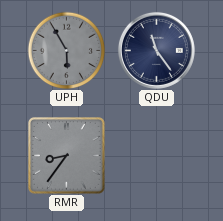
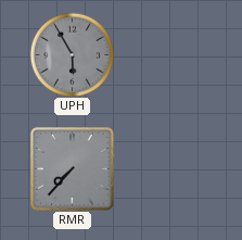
QDU: 11:24 -> none (156, 50)
RMR: 8:36 -> 7:37 (73, 169)
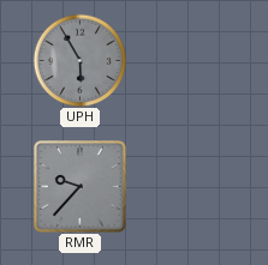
RMR: 7:37 -> 9:37 (81, 187)
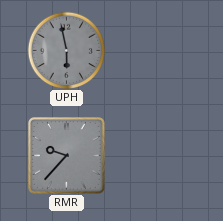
UPH: 5:55 -> 5:58 (66, 50)
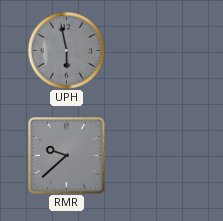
RMR: 9:37 -> 9:38 (67, 156)
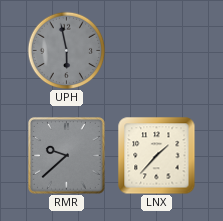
LNX: none -> 1:37 (156, 155)
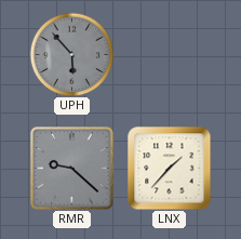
UPH: 5:58 -> 5:53 (71, 54)
RMR: 9:38 -> 9:22 (72, 169)
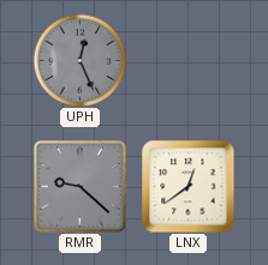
UPH: 5:53 -> 12:26 (79, 60)
LNX: 1:37 -> 12:39 (187, 186)
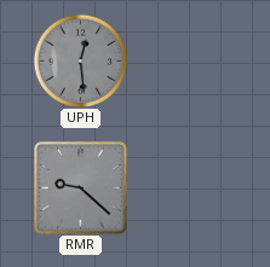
UPH: 12:26 -> 12:29 (80, 60)
LNX: 12:39 -> none (187, 186)
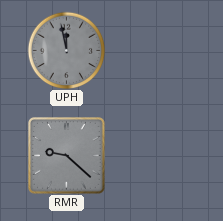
UPH: 12:29 -> 11:58 (66, 50)
